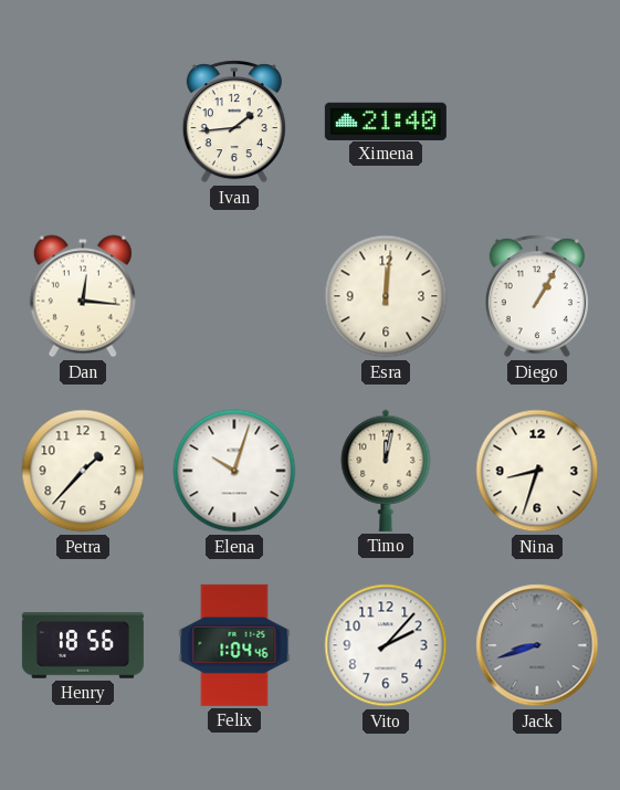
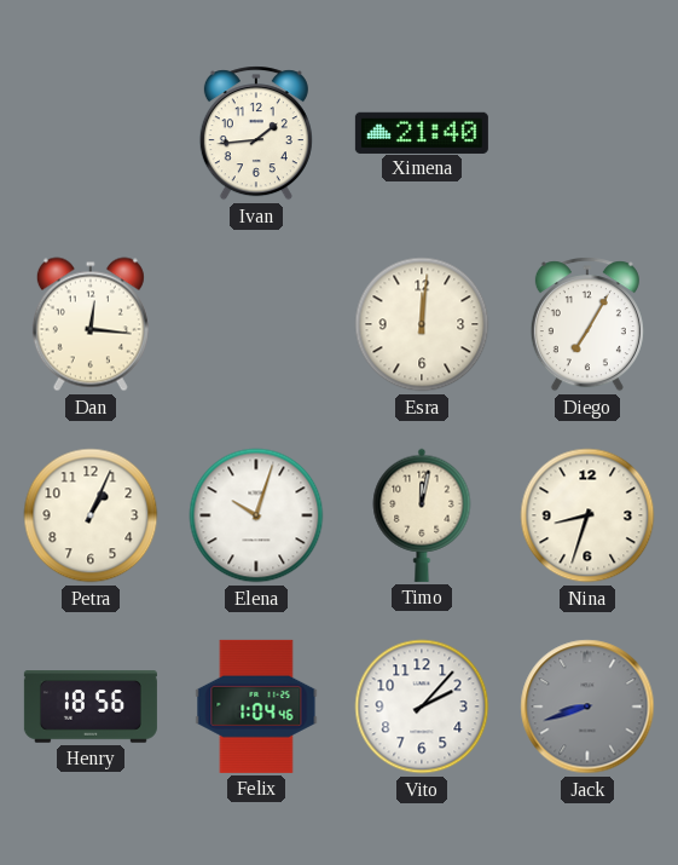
Diego: 1:05 -> 7:05 (587, 324)
Petra: 1:37 -> 1:04 (91, 515)
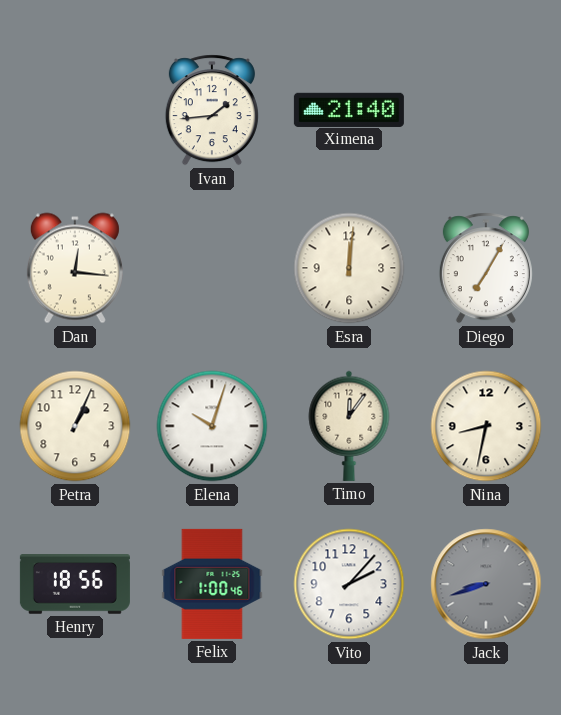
Timo: 12:02 -> 12:06 (349, 426)
Nina: 8:33 -> 8:32 (486, 426)
Felix: 1:04 -> 1:00 (212, 584)
